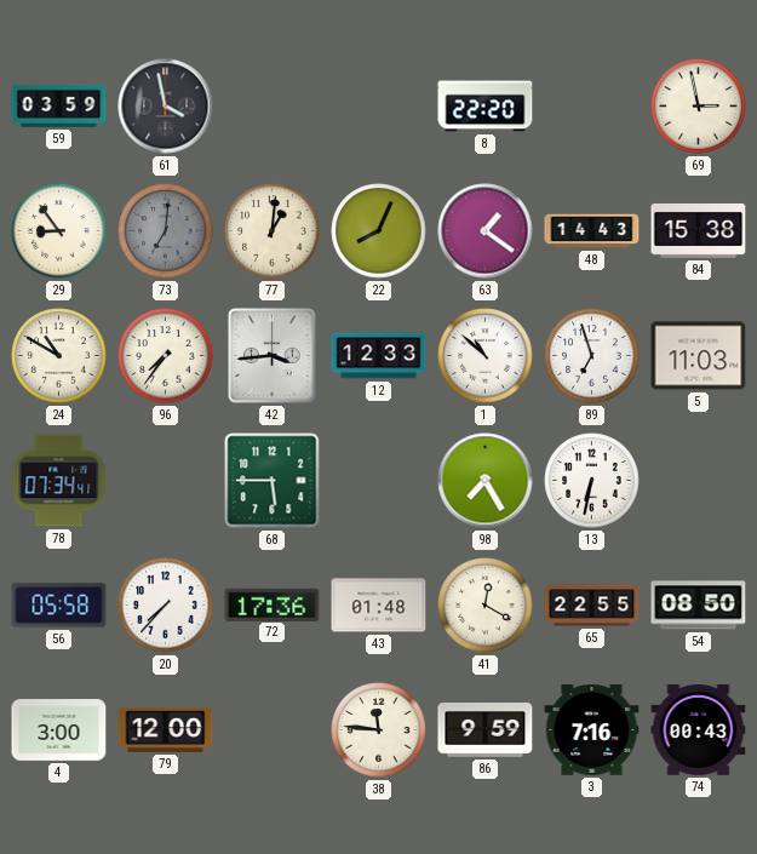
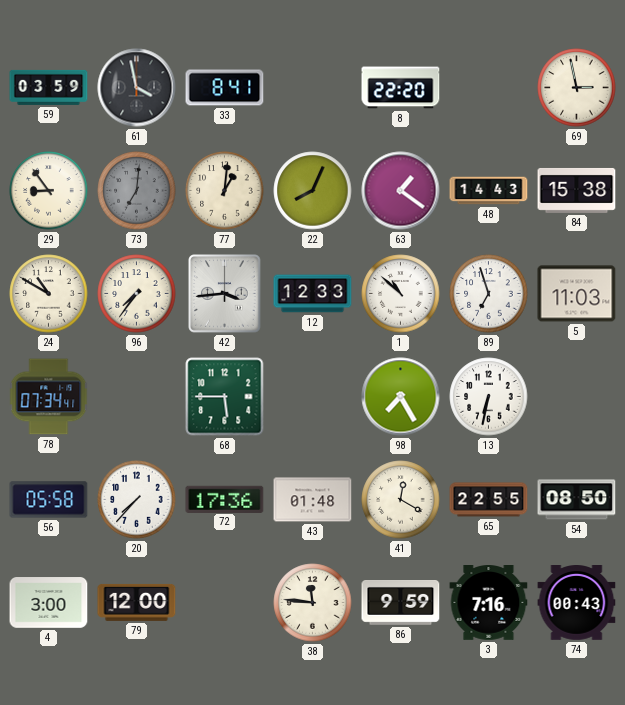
33: none -> 8:41 (225, 88)
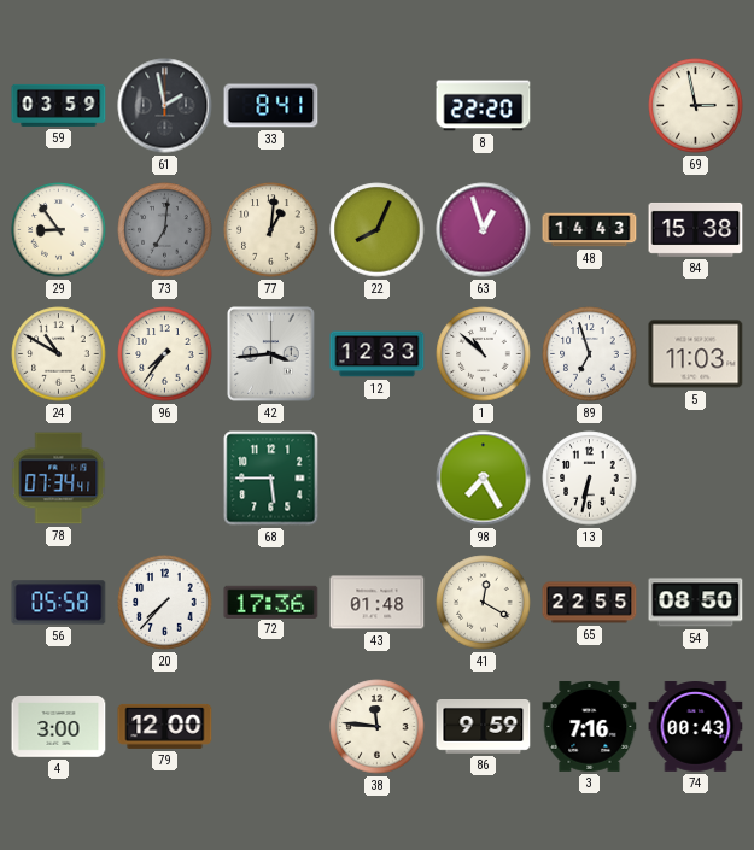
61: 3:58 -> 1:58 (165, 106)
63: 1:21 -> 12:57 (484, 230)
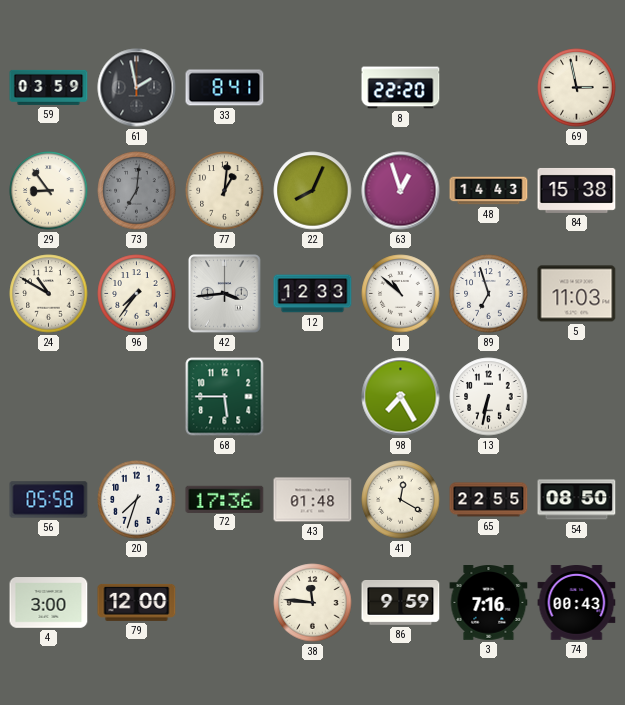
78: 07:34 -> none (59, 479)
20: 7:37 -> 7:33 (137, 500)
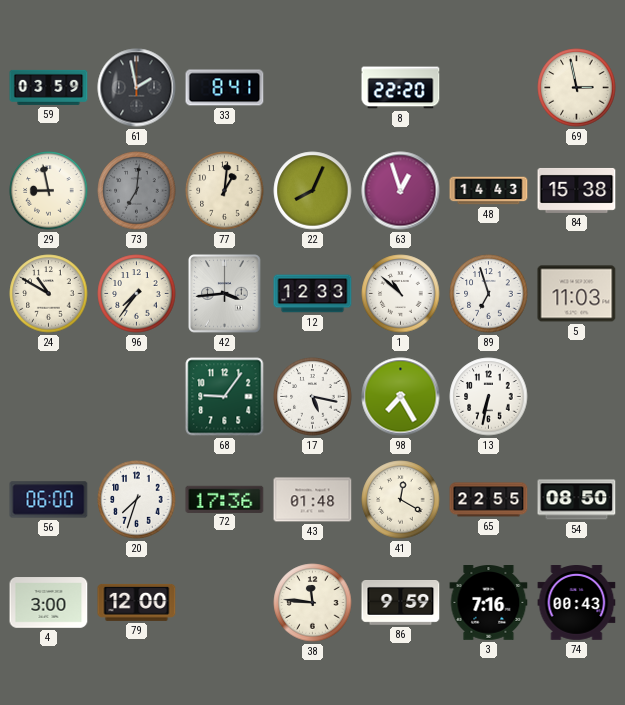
29: 8:54 -> 8:58 (49, 191)
68: 5:45 -> 9:06 (225, 397)
17: none -> 5:17 (313, 397)
56: 05:58 -> 06:00 (49, 500)
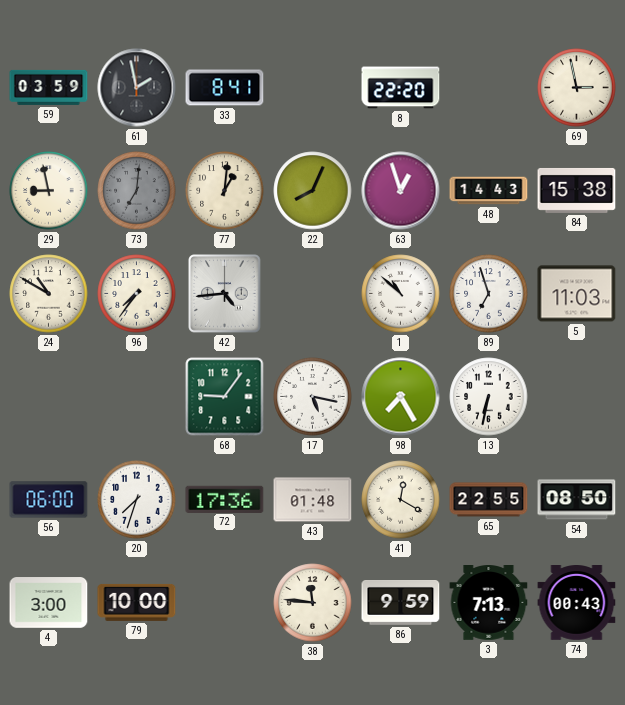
42: 3:44 -> 4:44 (225, 294)
12: 12:33 -> none (313, 294)
79: 12:00 -> 10:00 (137, 602)
3: 7:16 -> 7:13 (489, 603)
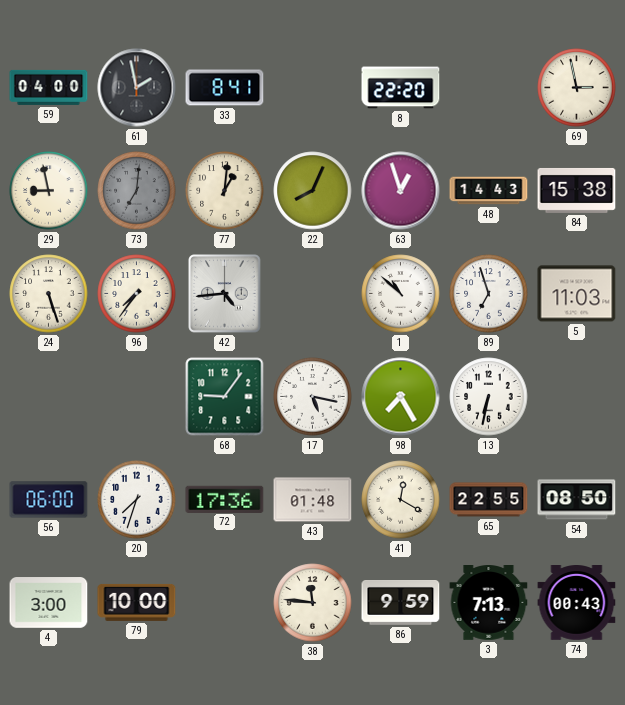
59: 03:59 -> 04:00 (49, 87)
24: 10:50 -> 5:27 (49, 294)
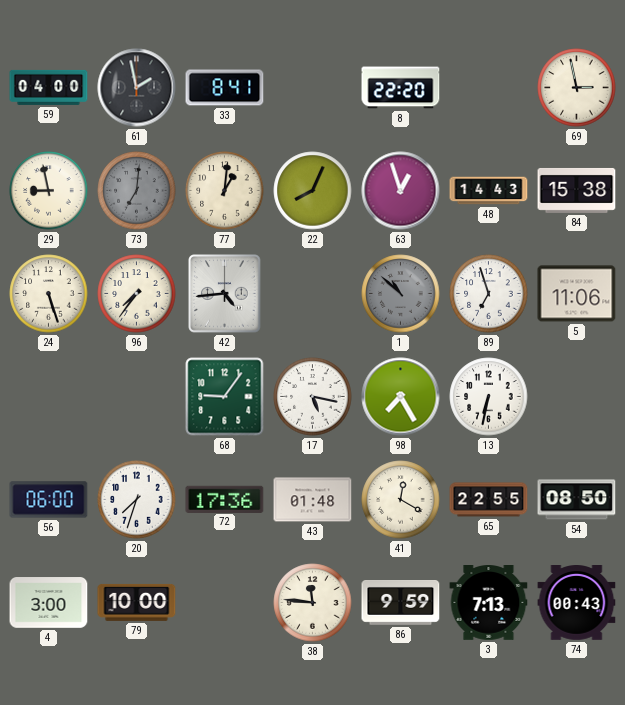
1 dial: white -> grey (401, 294)
5: 11:03 -> 11:06 (577, 294)
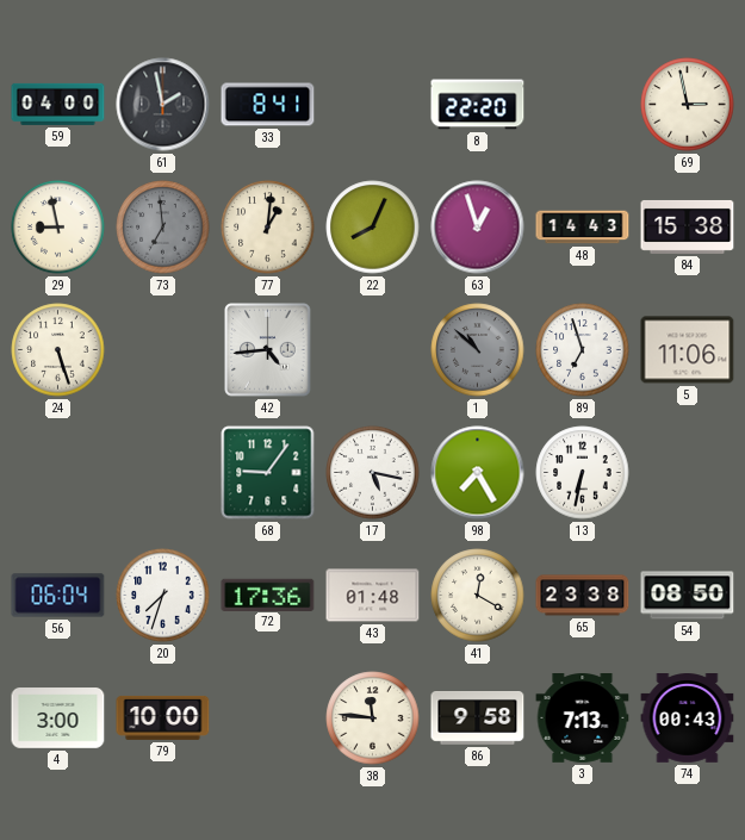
73: 7:01 -> 6:59 (163, 228)
96: 7:36 -> none (137, 294)
56: 06:00 -> 06:04 (58, 596)
65: 22:55 -> 23:38 (583, 596)
86: 9:59 -> 9:58 (478, 718)
